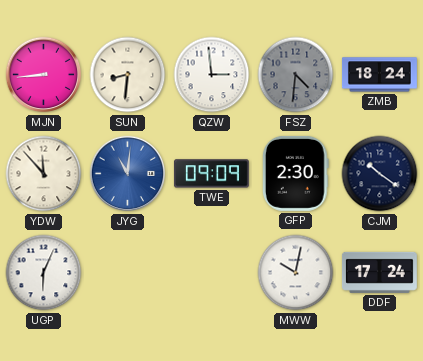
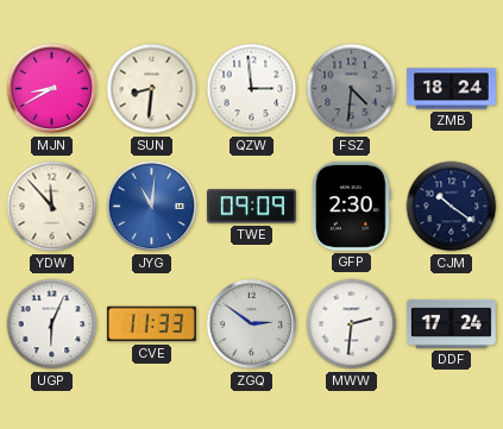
MJN: 8:44 -> 8:40 (52, 89)
CVE: none -> 11:33 (151, 324)
ZGQ: none -> 2:51 (252, 324)
MWW: 10:02 -> 2:31 (352, 324)
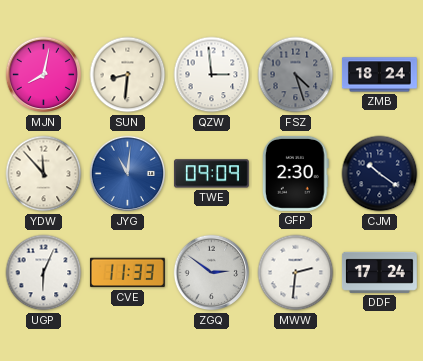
MJN: 8:40 -> 8:02 (44, 75)
FSZ: 4:31 -> 4:27 (296, 75)
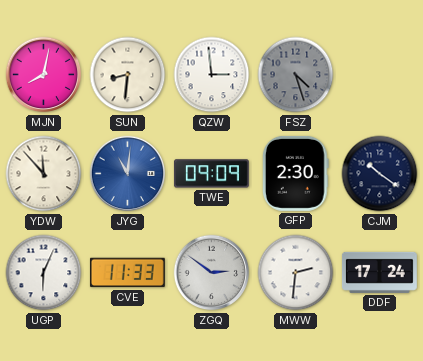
ZMB: 18:24 -> none (379, 75)
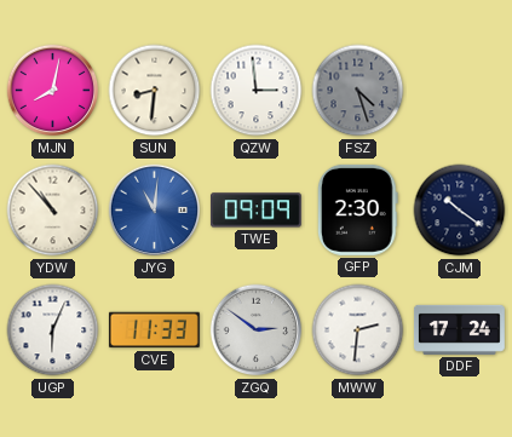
YDW: 11:53 -> 10:53 (53, 211)
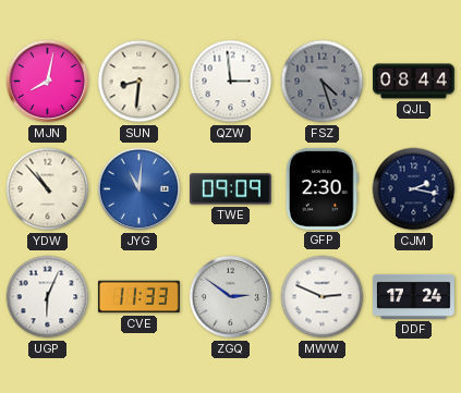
QJL: none -> 08:44 (414, 82)
CJM: 10:21 -> 2:17 (414, 189)
MWW: 2:31 -> 2:49 (323, 297)
